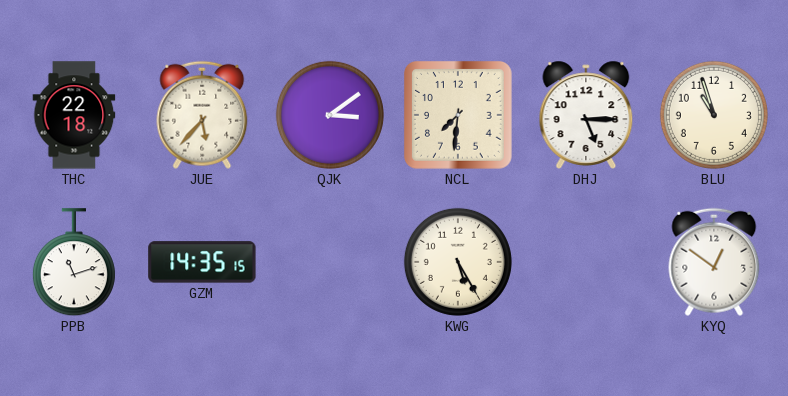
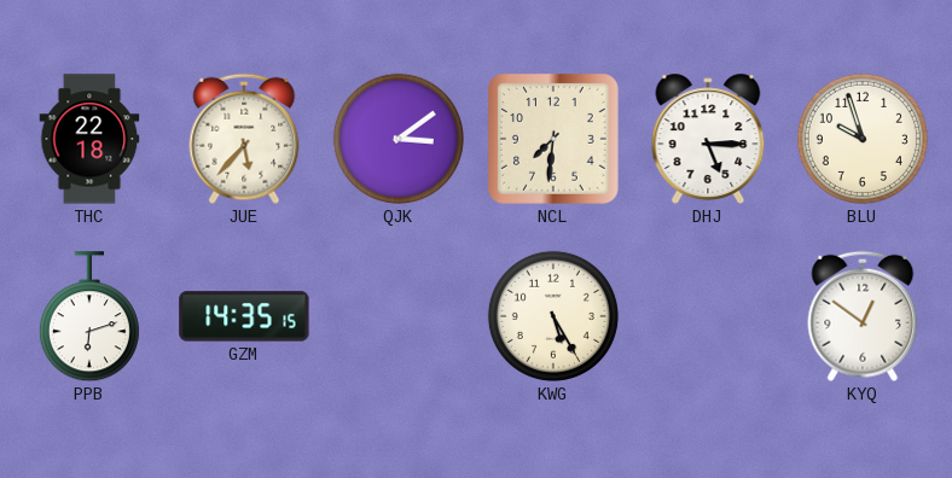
BLU: 10:57 -> 9:57 (863, 139)
PPB: 11:12 -> 6:12 (89, 317)
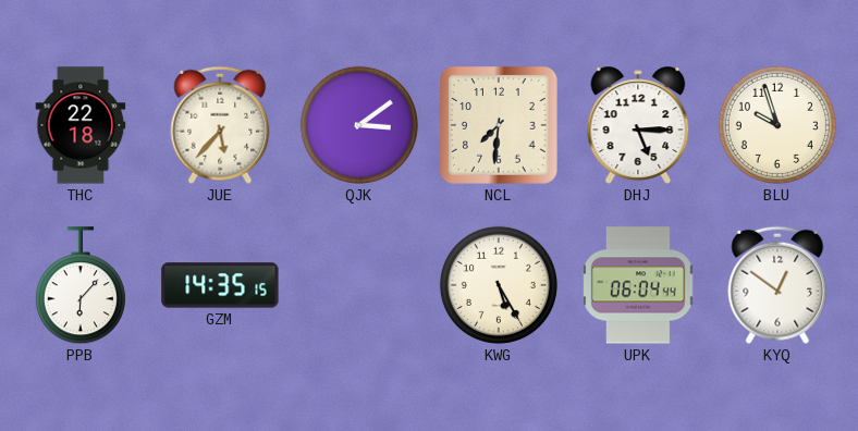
PPB: 6:12 -> 6:07 (81, 286)
UPK: none -> 06:04 (638, 285)
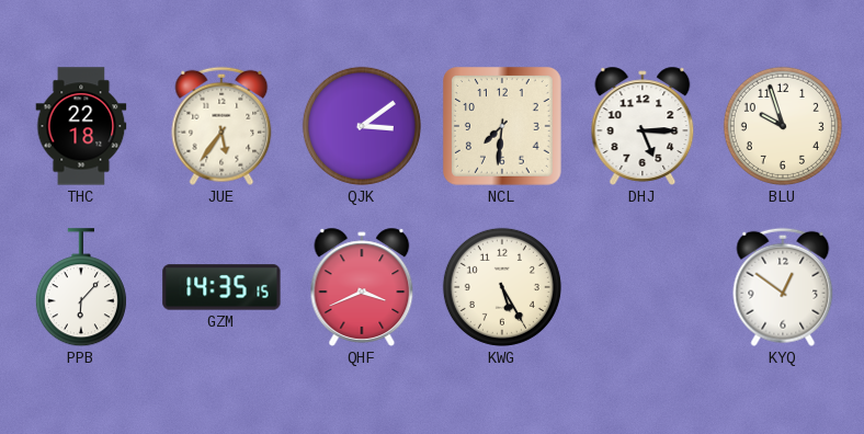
JUE: 5:37 -> 5:36 (221, 126)
QHF: none -> 3:41 (362, 287)
UPK: 06:04 -> none (638, 285)
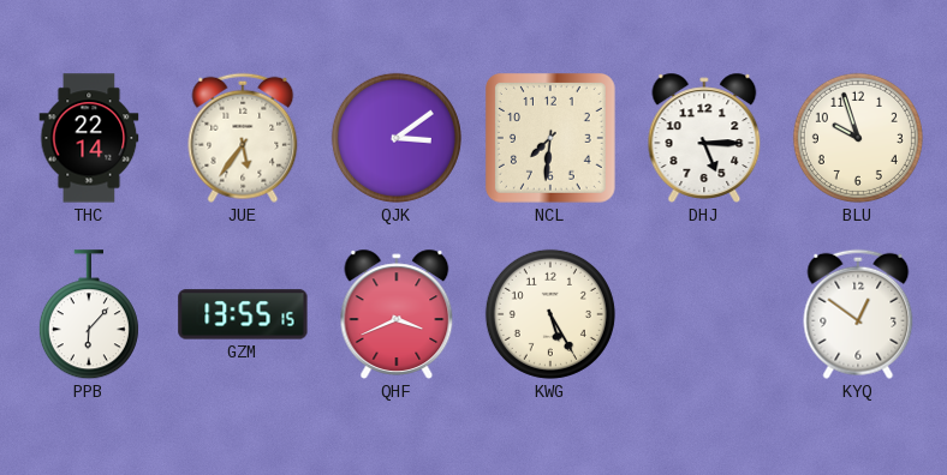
THC: 22:18 -> 22:14 (89, 138)
GZM: 14:35 -> 13:55 (243, 314)
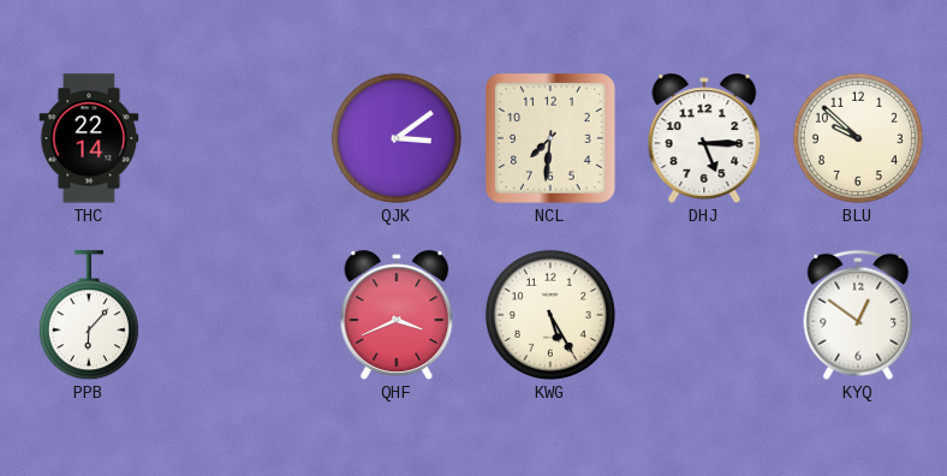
JUE: 5:36 -> none (243, 138)
BLU: 9:57 -> 9:52 (858, 138)
GZM: 13:55 -> none (243, 314)
